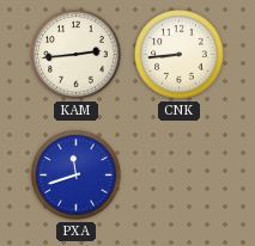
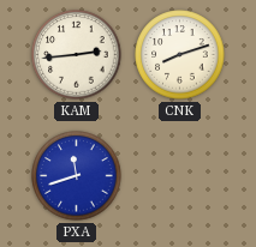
CNK: 8:44 -> 8:12 (180, 55)
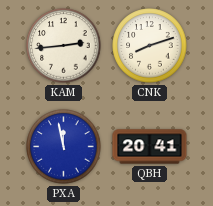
PXA: 11:42 -> 11:58 (64, 147)
QBH: none -> 20:41 (150, 147)
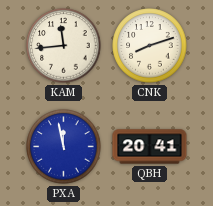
KAM: 2:44 -> 11:44 (64, 46)
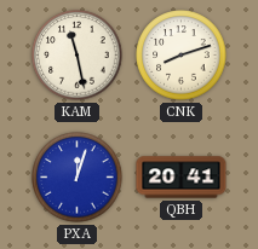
KAM: 11:44 -> 11:28 (78, 56)
PXA: 11:58 -> 12:03 (78, 178)
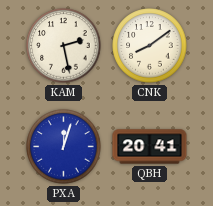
KAM: 11:28 -> 2:28 (64, 46)
CNK: 8:12 -> 8:09 (150, 46)
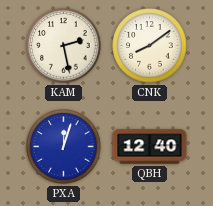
QBH: 20:41 -> 12:40 (150, 147)
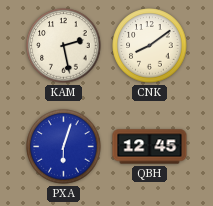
PXA: 12:03 -> 6:03 (64, 147)
QBH: 12:40 -> 12:45 (150, 147)
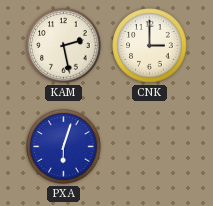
CNK: 8:09 -> 3:00 (150, 46)
QBH: 12:45 -> none (150, 147)
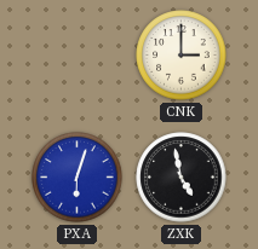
KAM: 2:28 -> none (64, 46)
ZXK: none -> 4:58 (182, 178)
